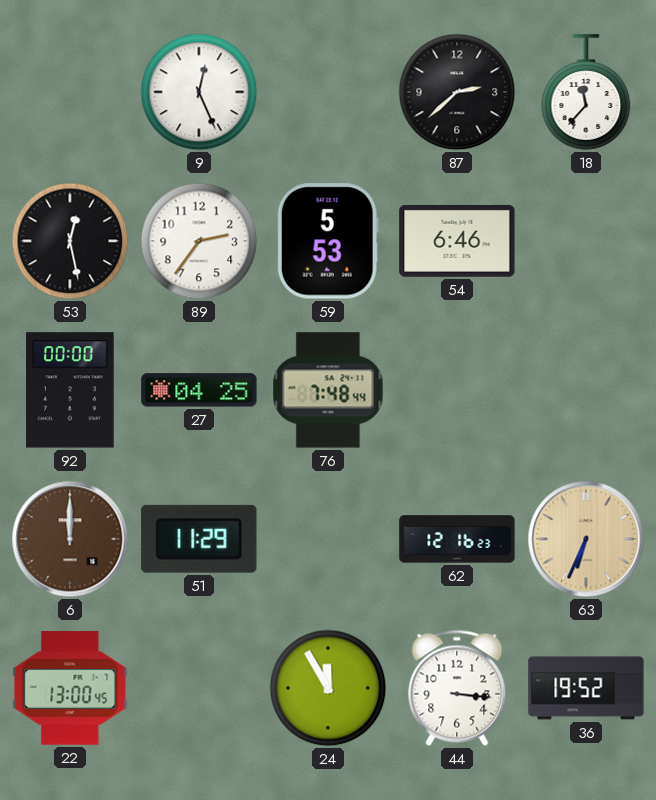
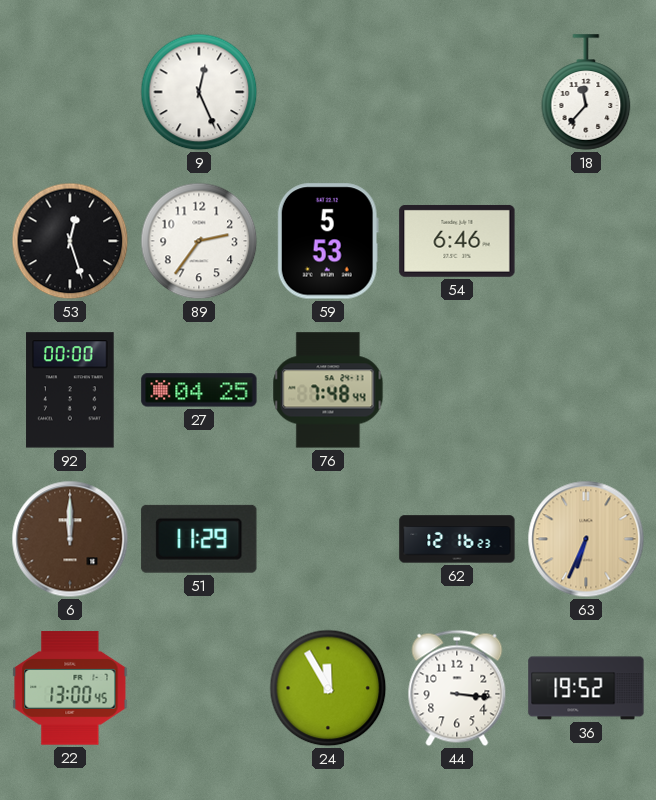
87: 2:38 -> none (457, 92)
53: 12:28 -> 12:27 (70, 241)
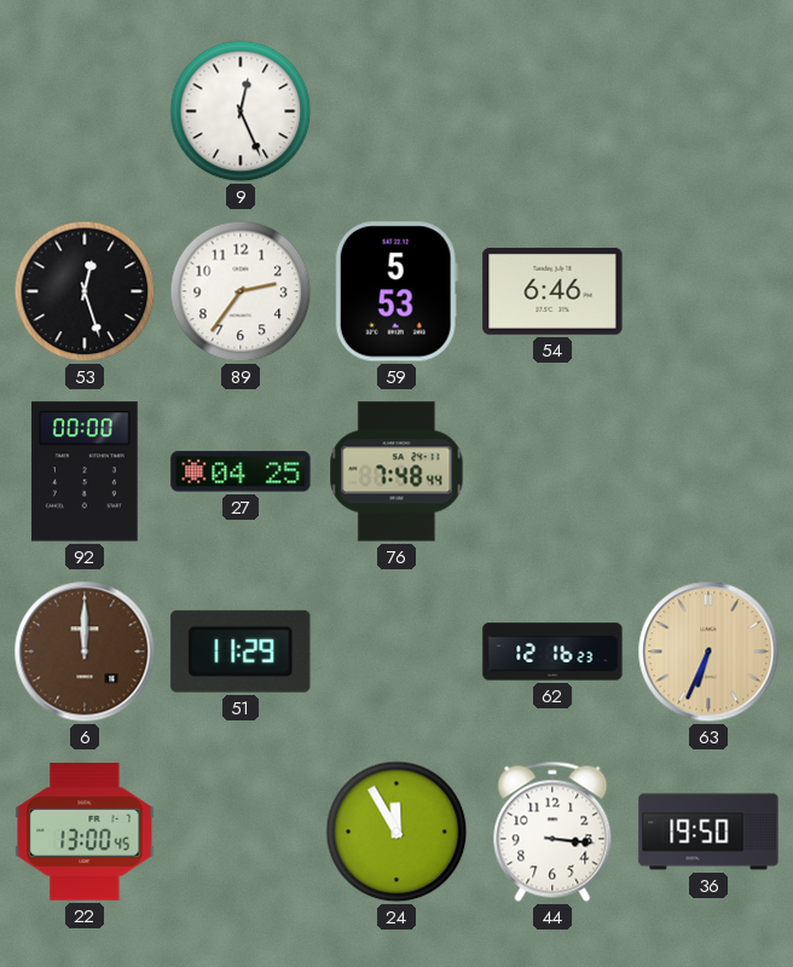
18: 11:37 -> none (586, 92)
36: 19:52 -> 19:50 (708, 832)
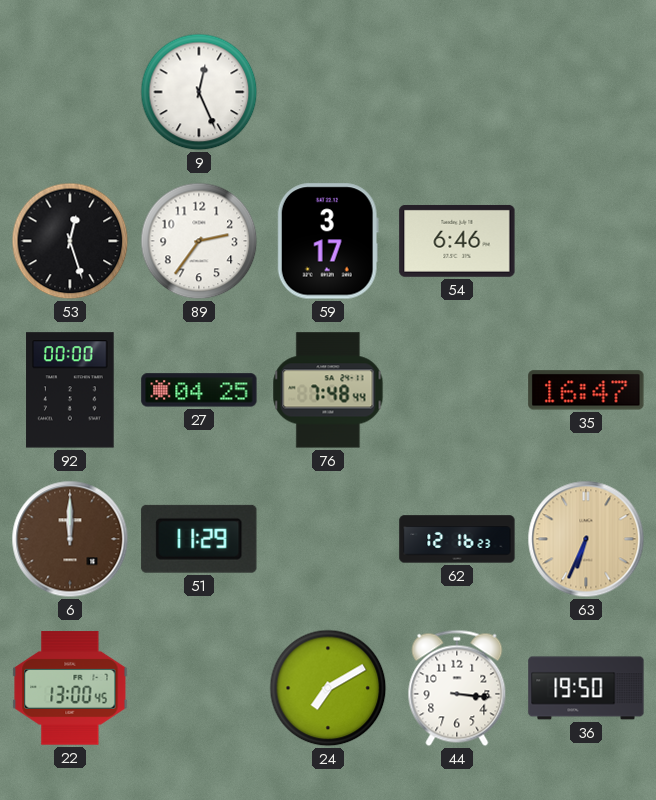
59: 5:53 -> 3:17 (328, 241)
35: none -> 16:47 (586, 390)
24: 11:55 -> 7:10 (328, 688)
